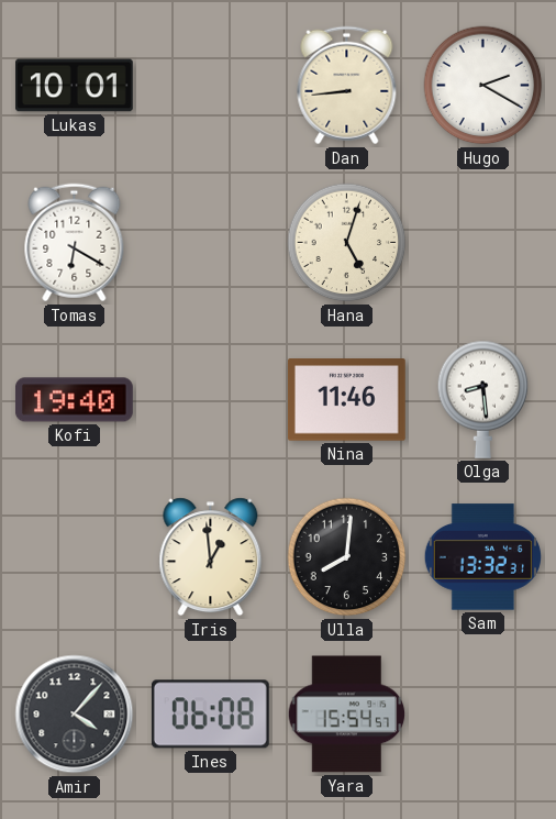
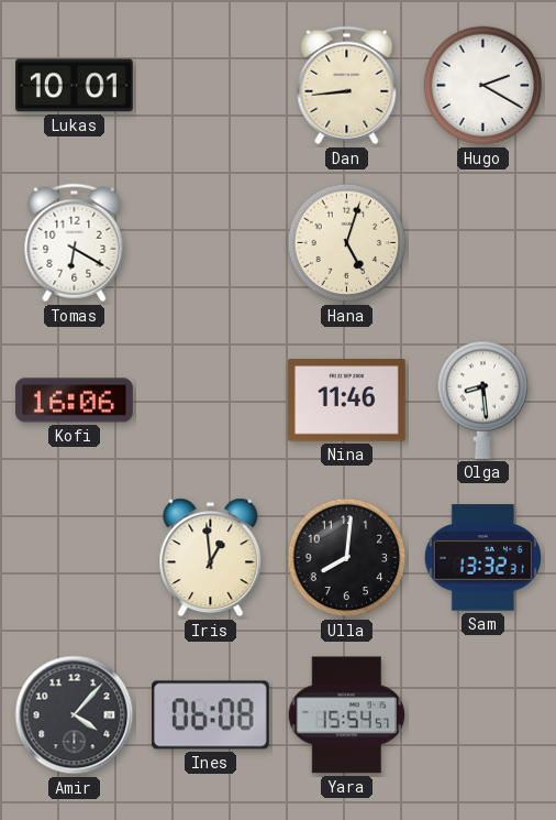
Kofi: 19:40 -> 16:06 (74, 401)
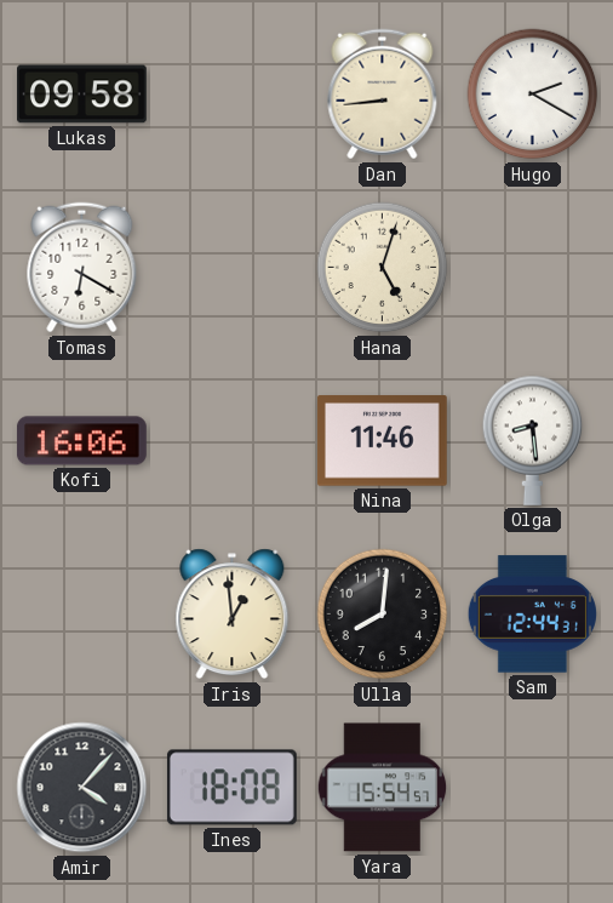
Lukas: 10:01 -> 09:58 (82, 95)
Sam: 13:32 -> 12:44 (532, 615)
Ines: 06:08 -> 18:08 (231, 788)
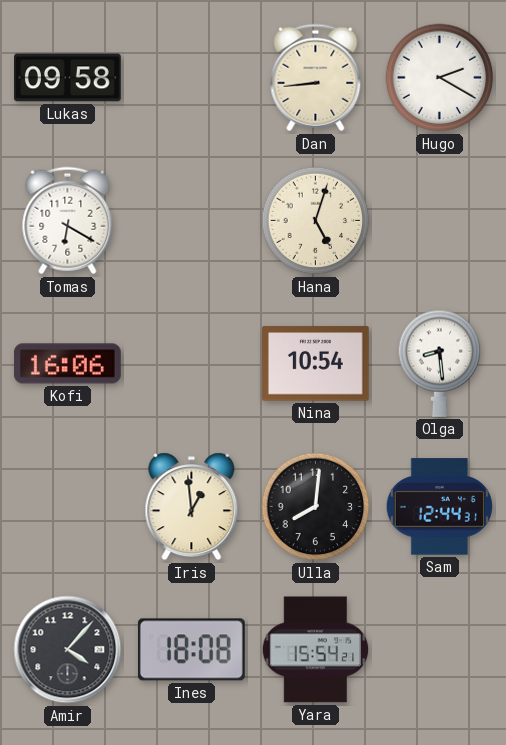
Nina: 11:46 -> 10:54 (315, 364)
Yara: 15:54:57 -> 15:54:21 (316, 650)
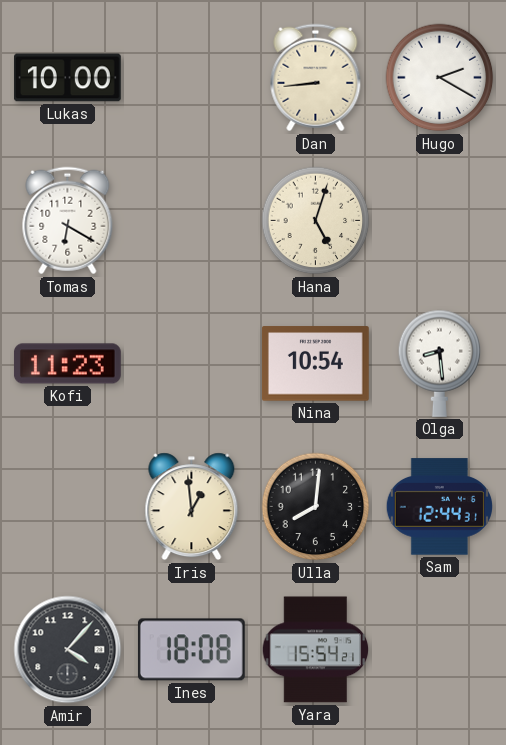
Lukas: 09:58 -> 10:00 (68, 78)
Kofi: 16:06 -> 11:23 (67, 364)
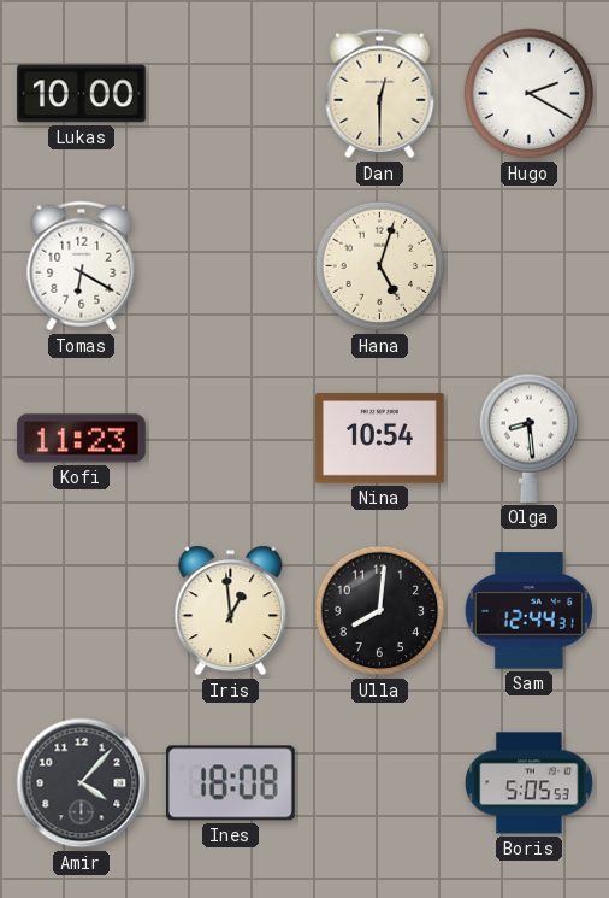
Dan: 8:44 -> 12:30 (380, 94)
Yara: 15:54 -> none (316, 650)
Boris: none -> 5:05 (528, 783)
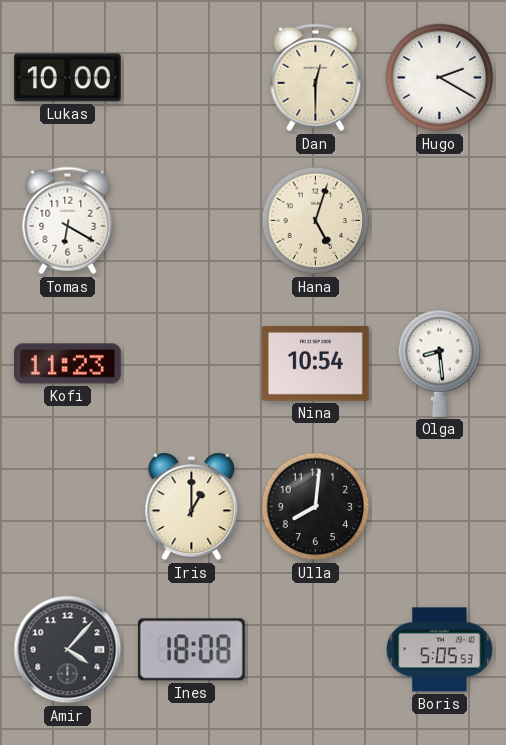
Iris: 12:59 -> 1:00 (192, 507)
Sam: 12:44 -> none (528, 611)
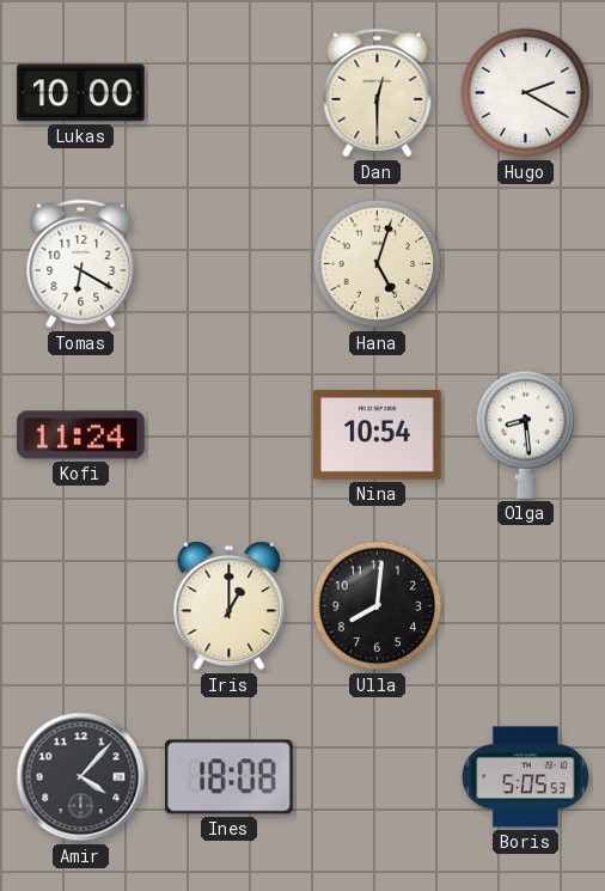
Kofi: 11:23 -> 11:24 (80, 435)
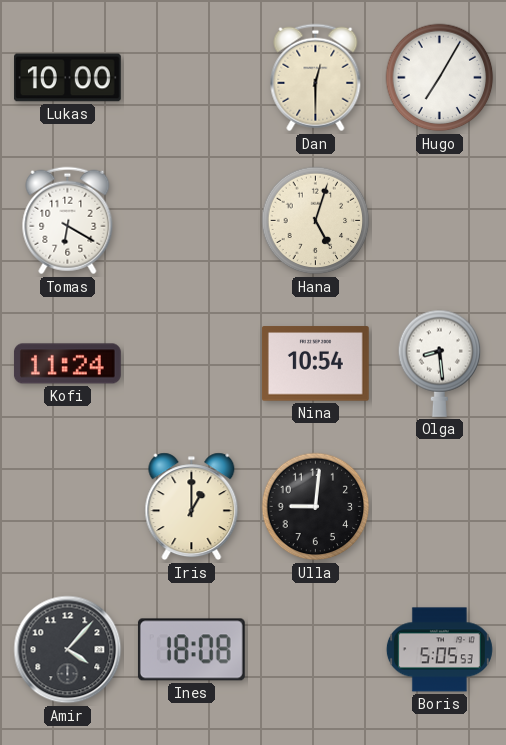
Hugo: 2:20 -> 7:05 (440, 78)
Ulla: 8:01 -> 9:01 (316, 507)
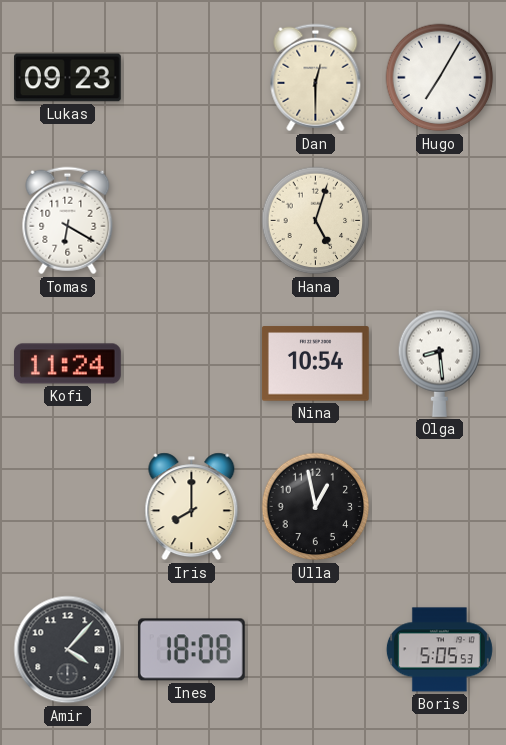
Lukas: 10:00 -> 09:23 (68, 78)
Iris: 1:00 -> 8:00 (192, 507)
Ulla: 9:01 -> 12:58 (316, 507)
